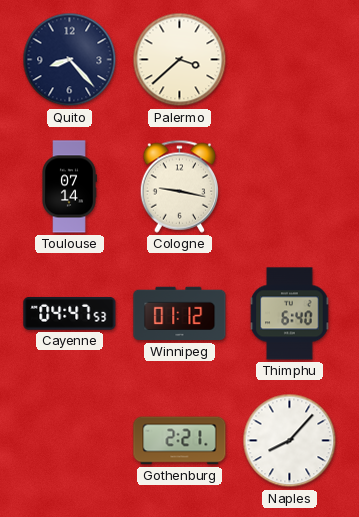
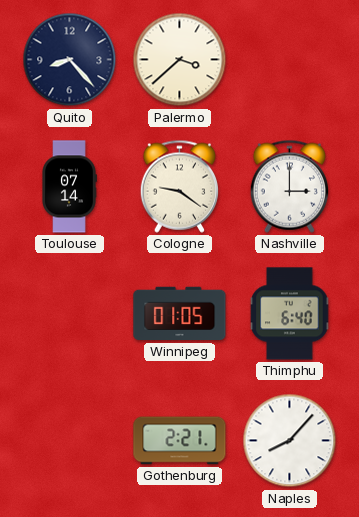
Cologne: 9:17 -> 9:21 (179, 186)
Nashville: none -> 3:00 (289, 186)
Cayenne: 04:47 -> none (70, 314)
Winnipeg: 01:12 -> 01:05 (180, 314)
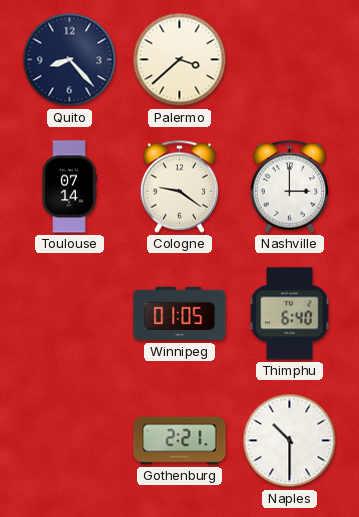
Naples: 8:07 -> 10:30 (290, 441)
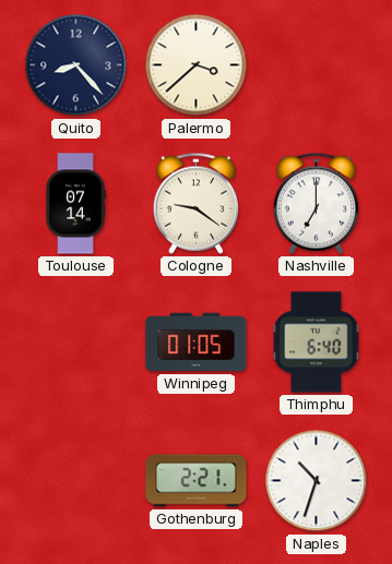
Nashville: 3:00 -> 7:00 (316, 203)
Naples: 10:30 -> 10:33 (317, 481)
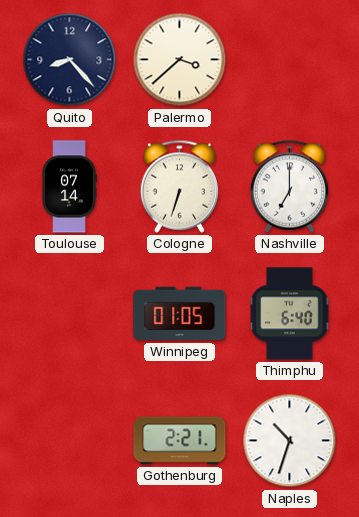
Cologne: 9:21 -> 6:33 (179, 186)
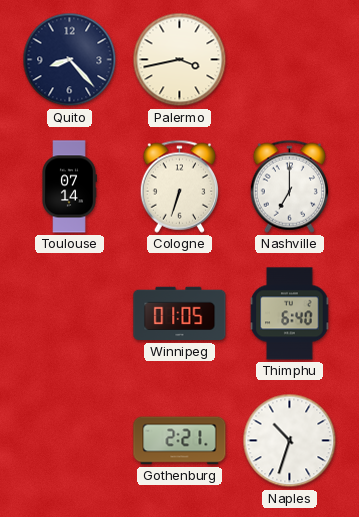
Palermo: 3:38 -> 3:43 (180, 60)
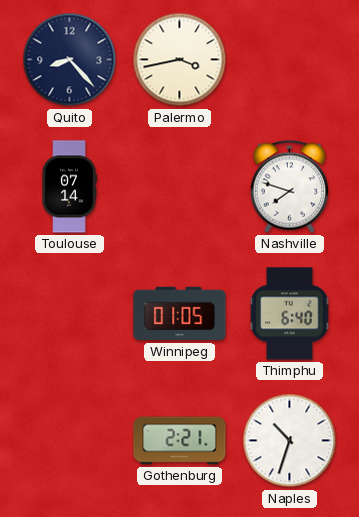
Cologne: 6:33 -> none (179, 186)
Nashville: 7:00 -> 7:48 (289, 186)
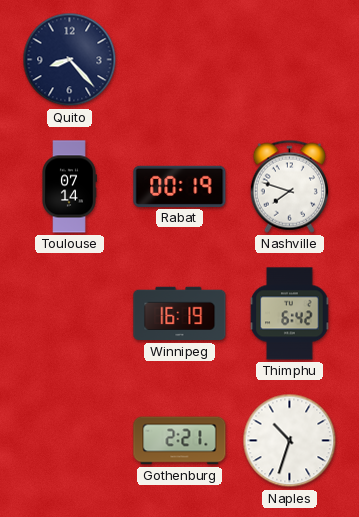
Palermo: 3:43 -> none (180, 60)
Rabat: none -> 00:19 (180, 186)
Winnipeg: 01:05 -> 16:19 (180, 314)
Thimphu: 6:40 -> 6:42 (290, 314)
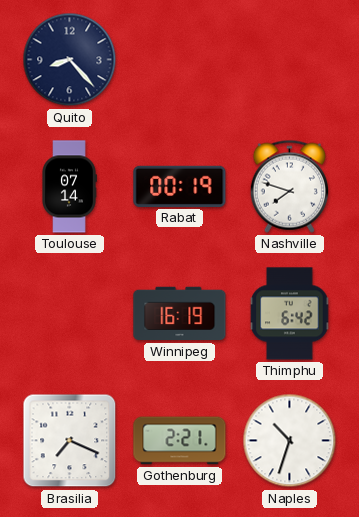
Brasilia: none -> 7:19 (70, 441)
